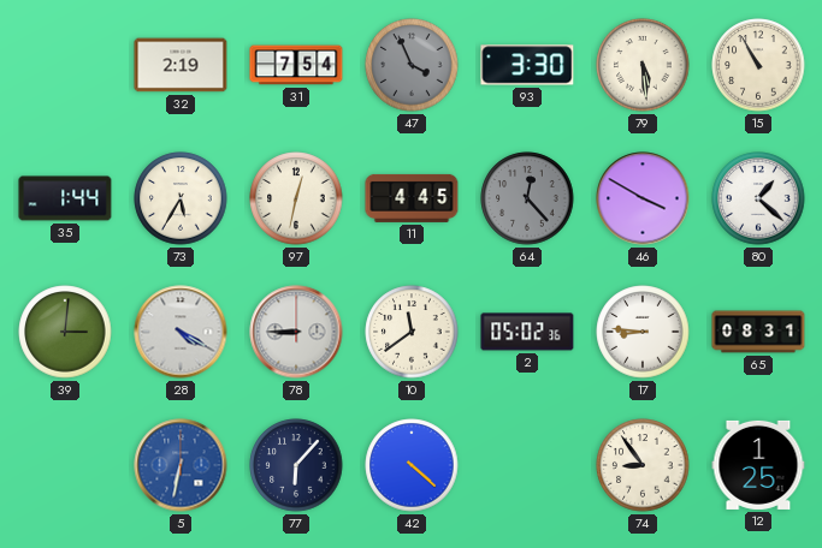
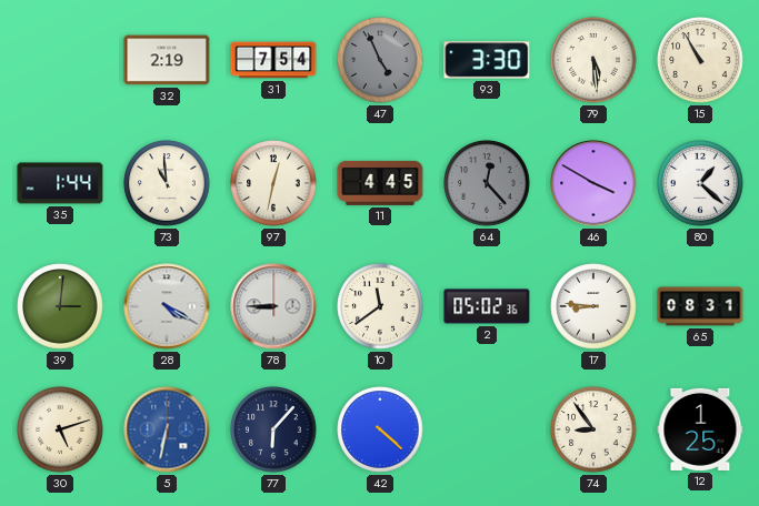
47: 3:56 -> 4:56 (380, 60)
73: 5:35 -> 10:59 (167, 183)
30: none -> 5:12 (60, 429)
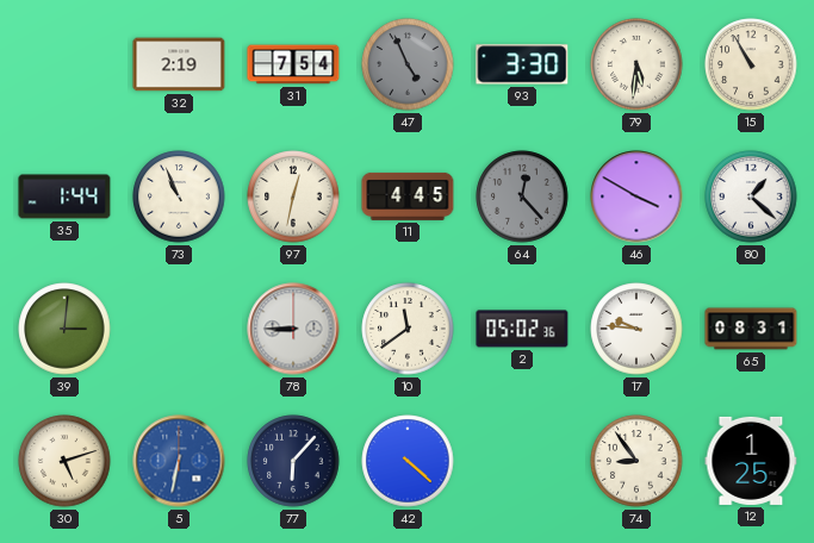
79: 5:29 -> 5:31 (636, 64)
73: 10:59 -> 10:56 (179, 196)
28: 4:20 -> none (167, 306)
17: 8:46 -> 9:46 (636, 329)
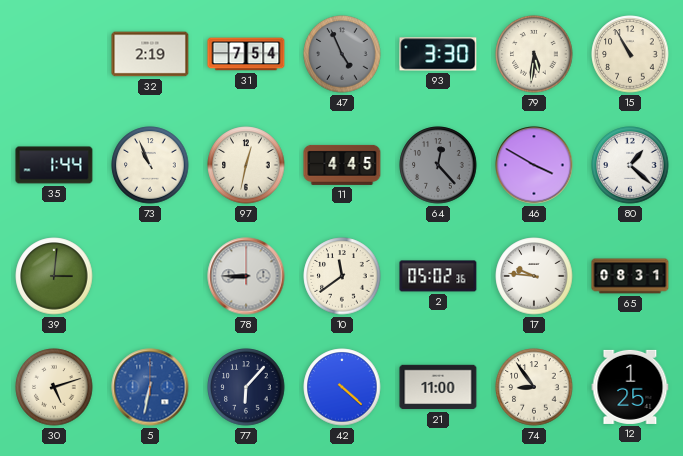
21: none -> 11:00 (438, 387)
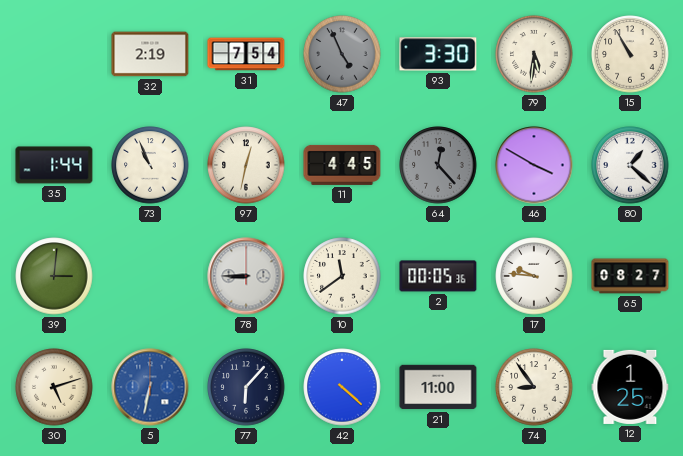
2: 05:02 -> 00:05 (438, 276)
65: 08:31 -> 08:27 (630, 276)
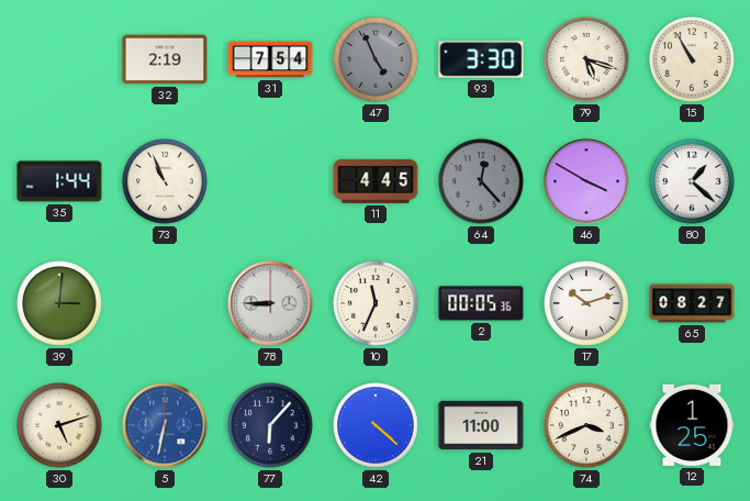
79: 5:31 -> 5:18 (586, 59)
97: 12:32 -> none (246, 165)
10: 11:39 -> 11:34 (376, 303)
17: 9:46 -> 10:12 (586, 303)
74: 8:54 -> 3:41 (586, 425)
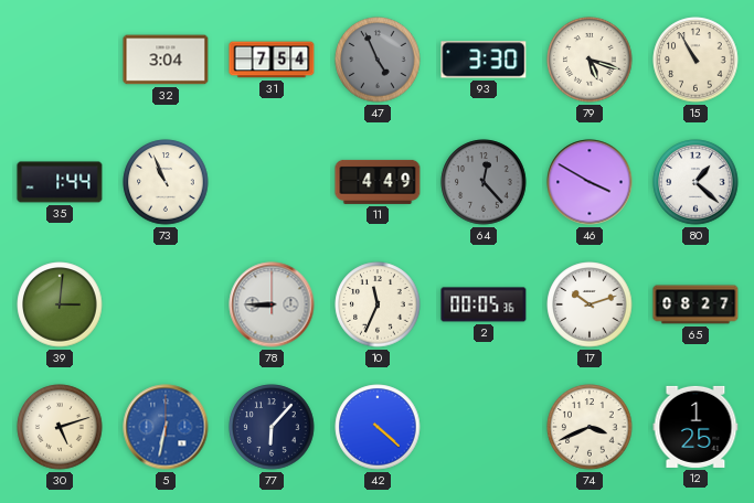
32: 2:19 -> 3:04 (166, 60)
11: 4:45 -> 4:49 (378, 182)
21: 11:00 -> none (481, 425)
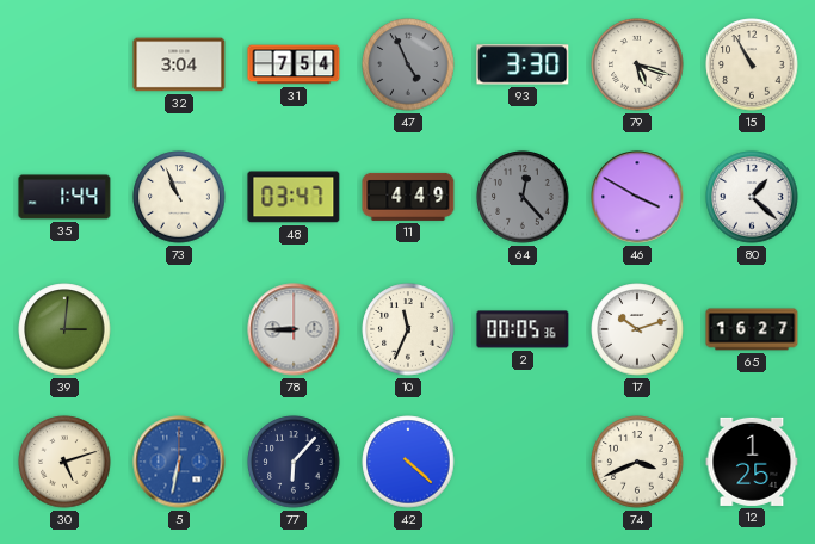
48: none -> 03:47 (294, 197)
65: 08:27 -> 16:27 (752, 329)
